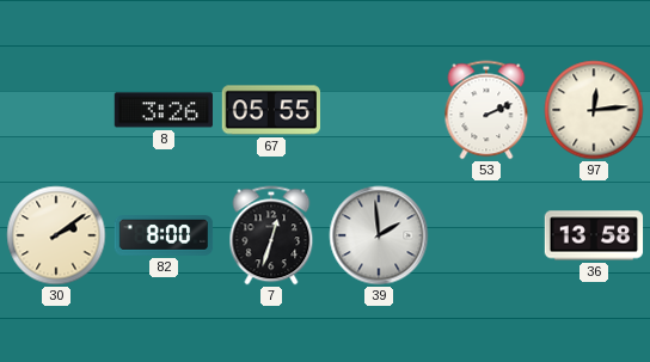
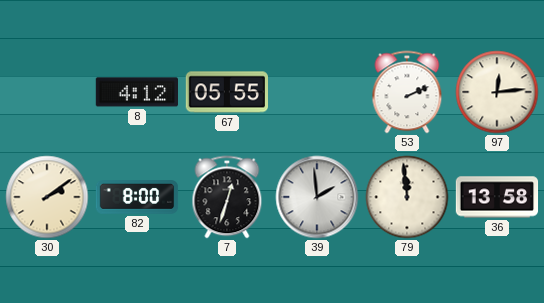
8: 3:26 -> 4:12 (136, 92)
79: none -> 11:59 (407, 197)
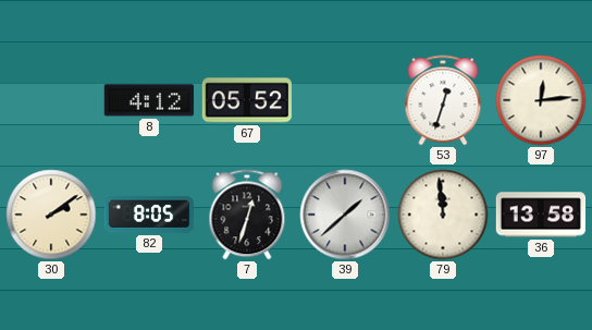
67: 05:55 -> 05:52 (246, 100)
53: 2:11 -> 12:33 (443, 100)
82: 8:00 -> 8:05 (149, 215)
39: 1:59 -> 1:38 (345, 215)
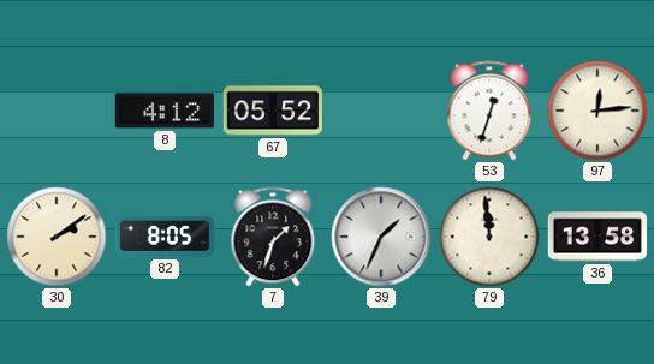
7: 12:33 -> 1:33 (273, 237)
39: 1:38 -> 1:34 (381, 237)
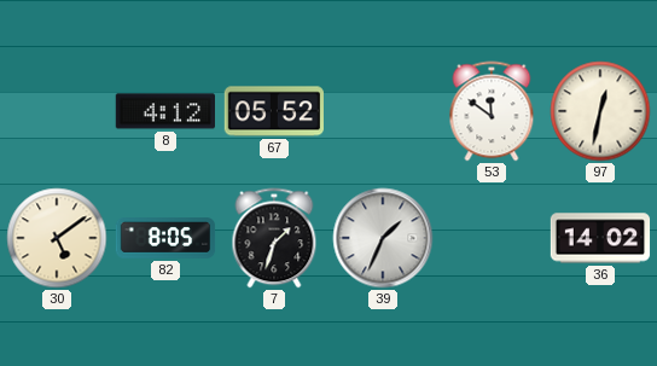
53: 12:33 -> 11:51 (492, 111)
97: 12:14 -> 12:32 (600, 111)
30: 2:09 -> 5:09 (57, 238)
79: 11:59 -> none (489, 237)
36: 13:58 -> 14:02 (600, 238)
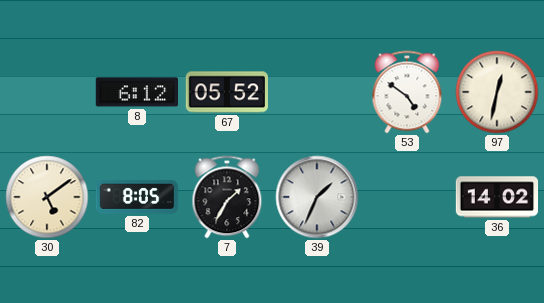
8: 4:12 -> 6:12 (136, 92)
53: 11:51 -> 4:51 (407, 92)
7: 1:33 -> 1:35 (227, 197)
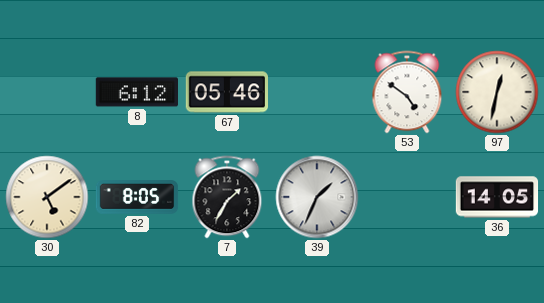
67: 05:52 -> 05:46 (226, 92)
36: 14:02 -> 14:05 (497, 197)
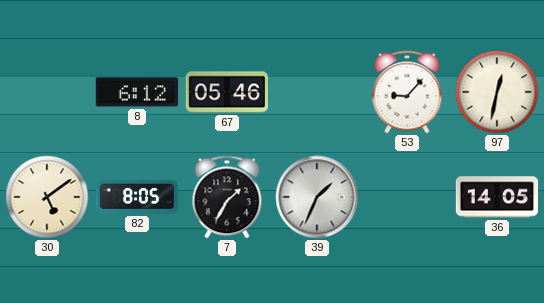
53: 4:51 -> 9:07 (407, 92)
